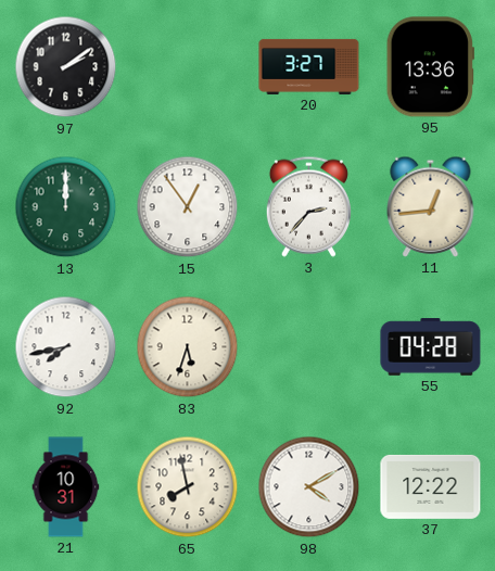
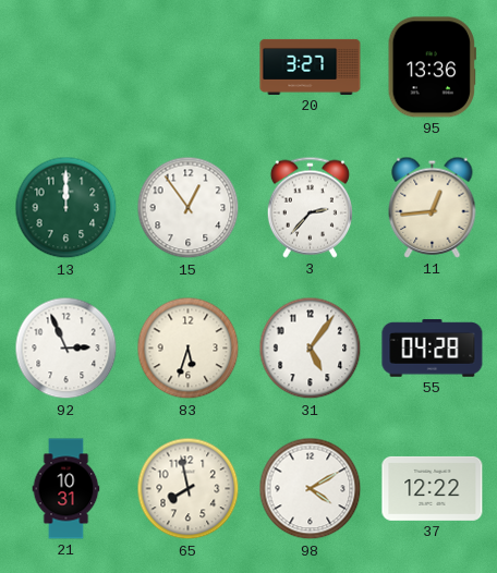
97: 2:09 -> none (66, 67)
92: 7:43 -> 2:56 (66, 349)
31: none -> 5:06 (311, 349)
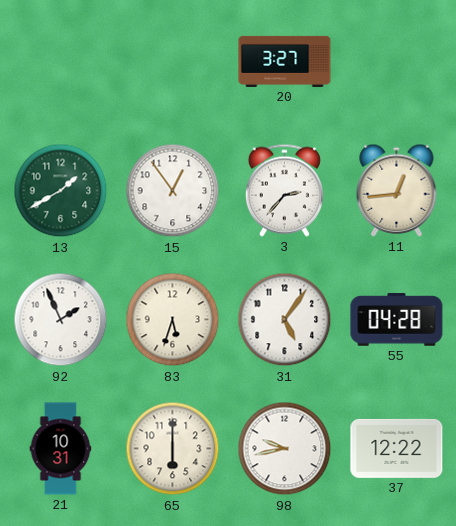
95: 13:36 -> none (432, 68)
13: 12:00 -> 1:40 (61, 191)
92: 2:56 -> 1:56 (61, 320)
65: 7:58 -> 6:00 (173, 449)
98: 4:10 -> 9:43 (285, 449)
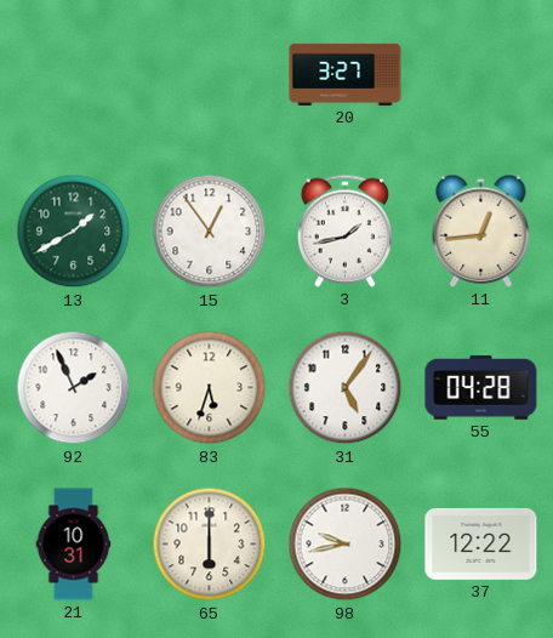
3: 2:37 -> 1:43 (344, 230)
